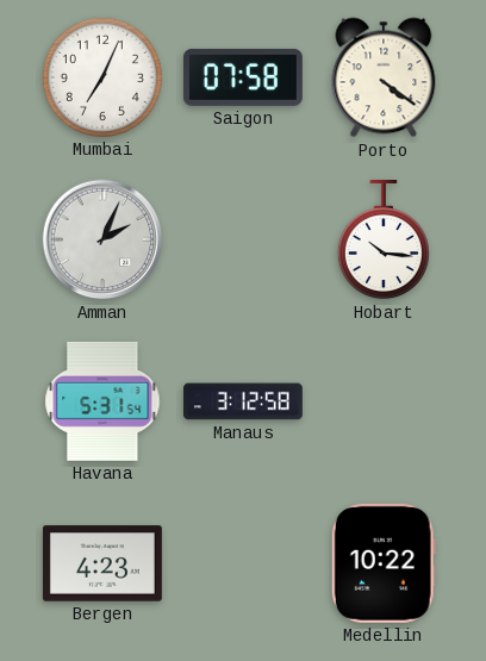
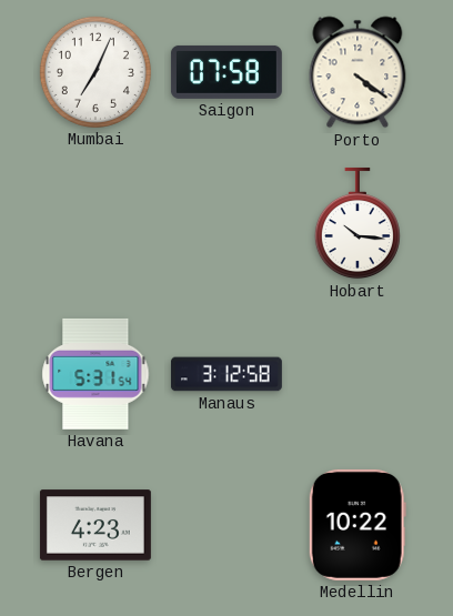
Amman: 2:04 -> none (102, 239)
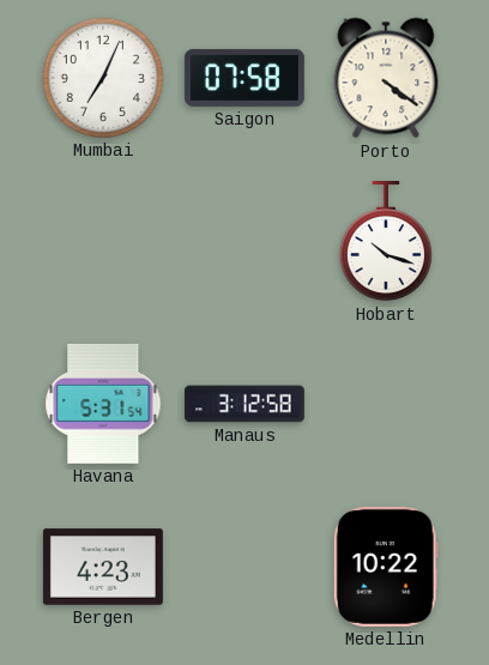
Hobart: 10:16 -> 10:18 (386, 241)
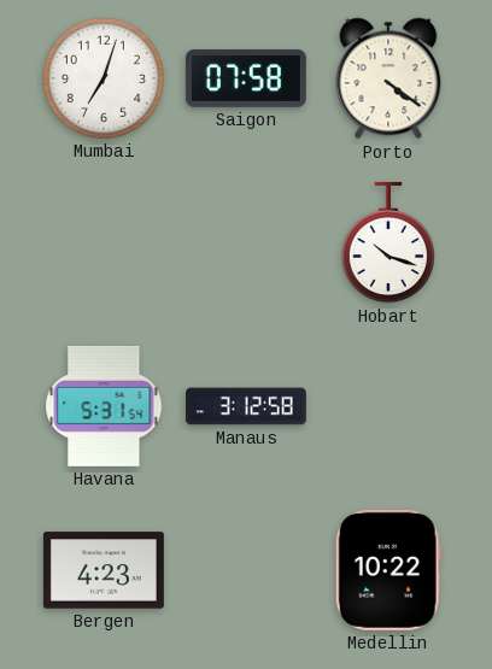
Mumbai: 7:04 -> 7:03 (104, 78)
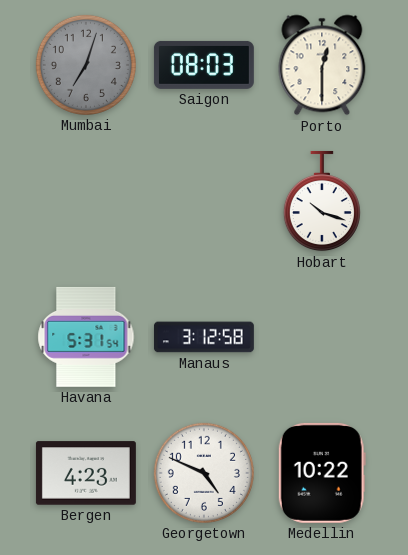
Mumbai dial: white -> grey (86, 65)
Saigon: 07:58 -> 08:03 (204, 65)
Porto: 4:21 -> 12:30 (322, 65)
Georgetown: none -> 4:49 (204, 473)
